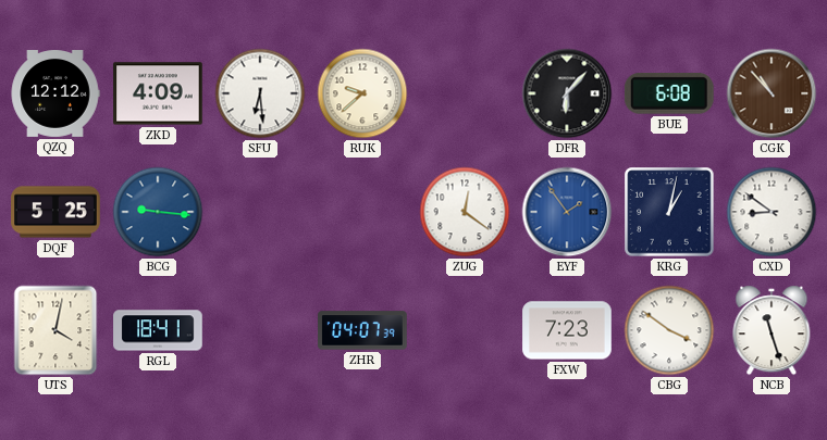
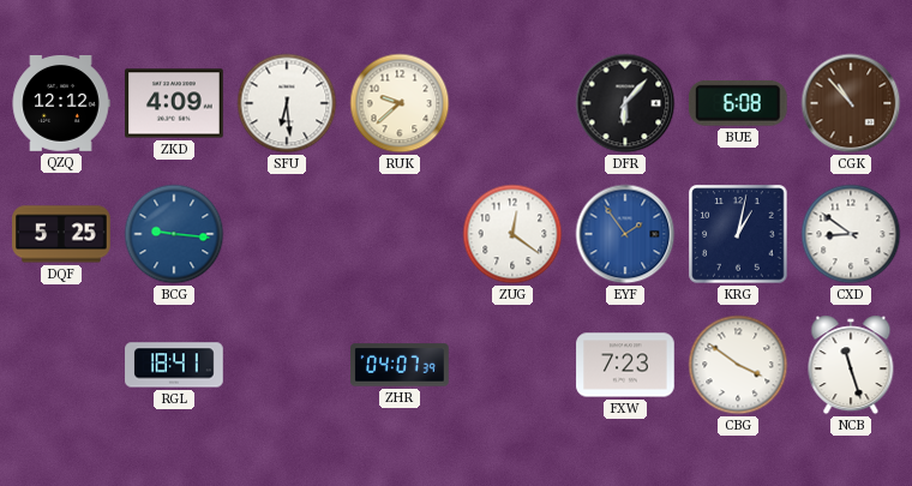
UTS: 4:02 -> none (55, 330)
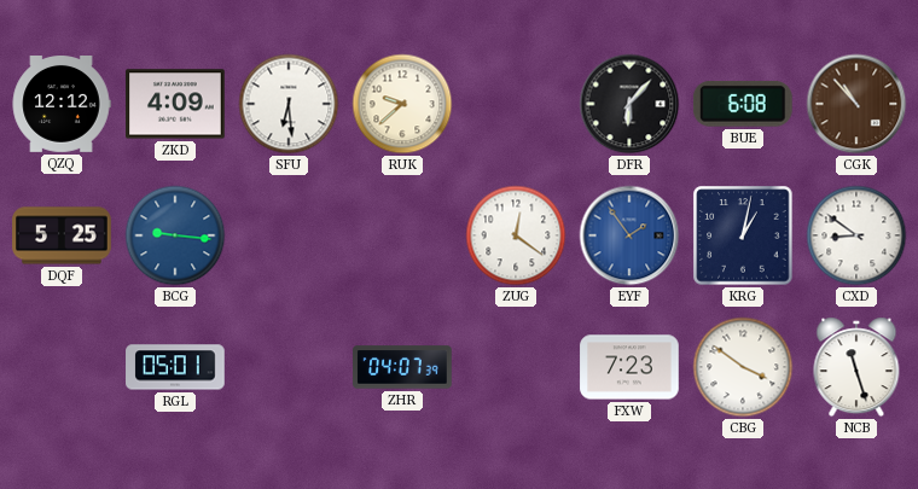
RGL: 18:41 -> 05:01 (175, 367)
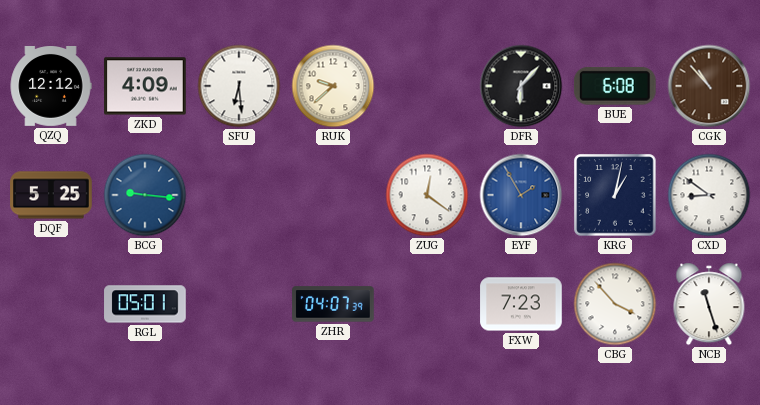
EYF: 1:54 -> 1:55 (521, 195)
CBG: 3:51 -> 3:53 (615, 304)
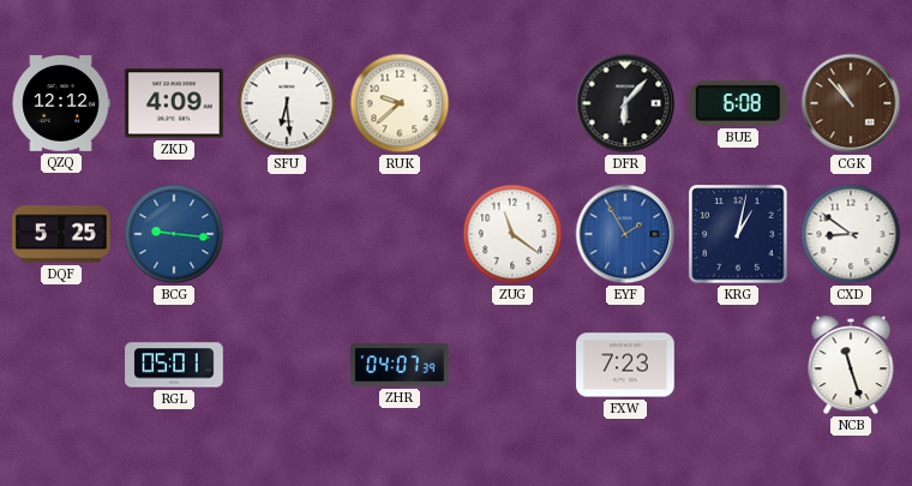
ZUG: 12:21 -> 11:21 (512, 234)
CBG: 3:53 -> none (615, 304)
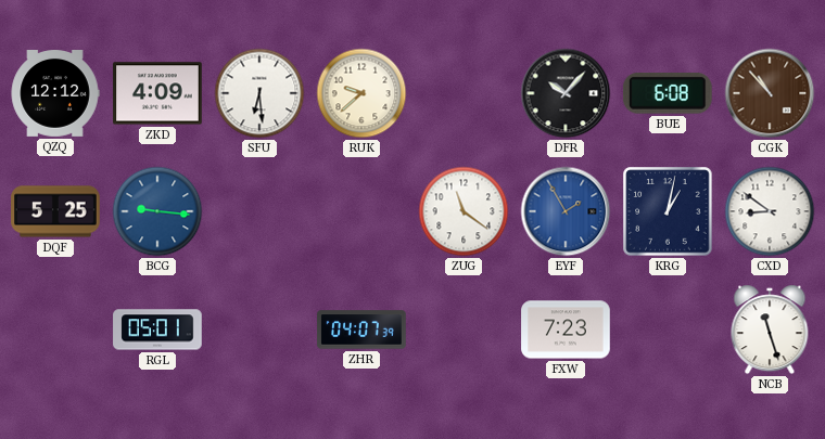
DFR: 6:07 -> 10:07 (566, 93)
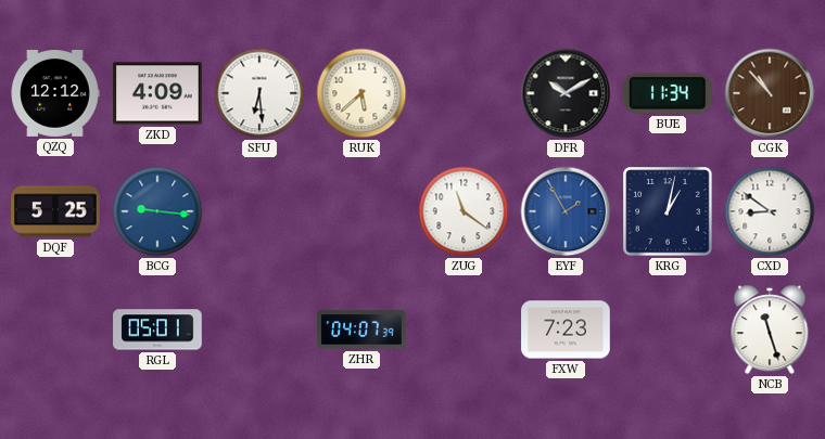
RUK: 9:38 -> 5:38 (361, 93)
DFR: 10:07 -> 10:10 (566, 93)
BUE: 6:08 -> 11:34 (668, 93)
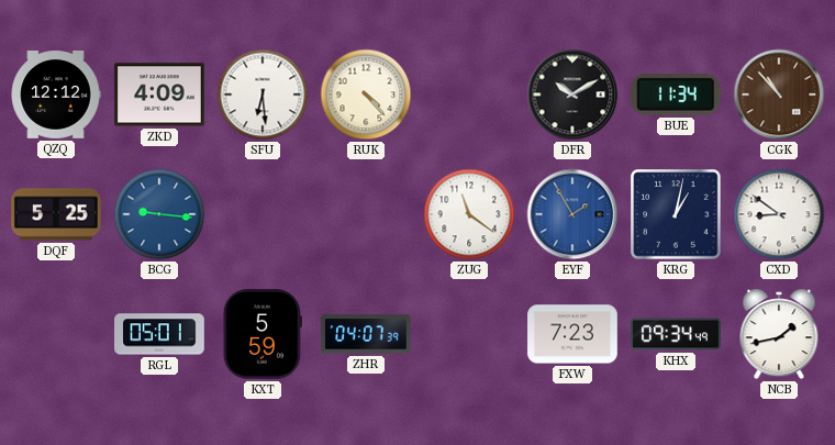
RUK: 5:38 -> 4:23 (366, 94)
KXT: none -> 5:59 (263, 334)
KHX: none -> 09:34 (676, 334)
NCB: 11:27 -> 1:43 (779, 334)
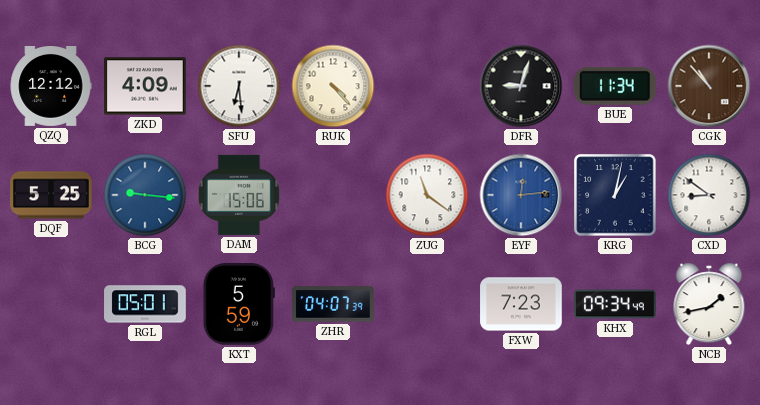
DFR: 10:10 -> 9:03 (521, 86)
DAM: none -> 15:06 (239, 195)
EYF: 1:55 -> 12:14 (521, 195)
